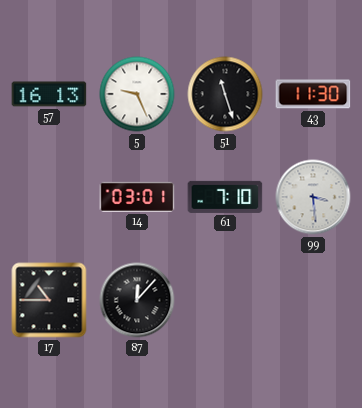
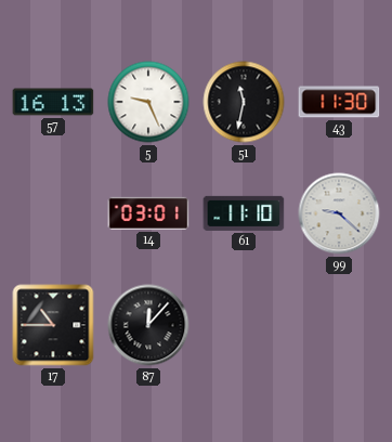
51: 11:27 -> 11:32 (244, 102)
61: 7:10 -> 11:10 (244, 213)
99: 3:29 -> 9:22 (339, 213)
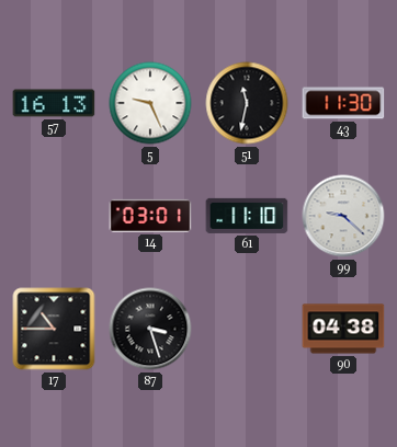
87: 12:07 -> 3:27 (150, 329)
90: none -> 04:38 (343, 329)
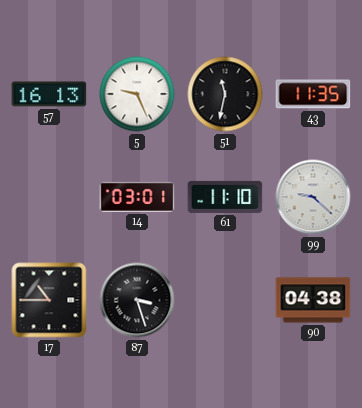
43: 11:30 -> 11:35 (313, 94)
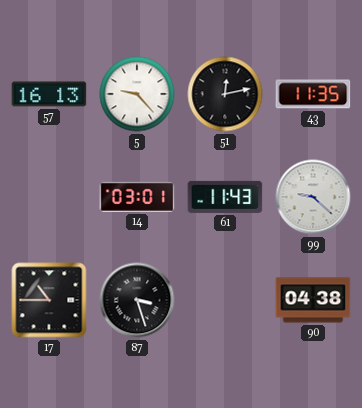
5: 9:26 -> 9:23 (137, 94)
51: 11:32 -> 12:13 (225, 94)
61: 11:10 -> 11:43 (225, 197)
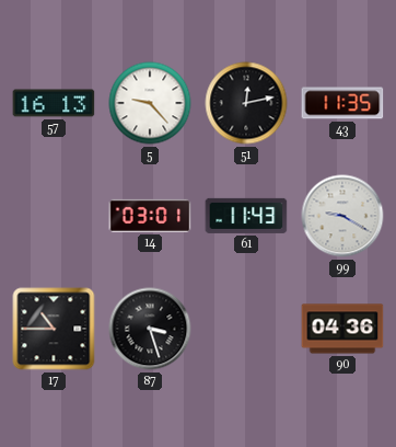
99: 9:22 -> 9:20 (342, 216)
90: 04:38 -> 04:36 (342, 329)
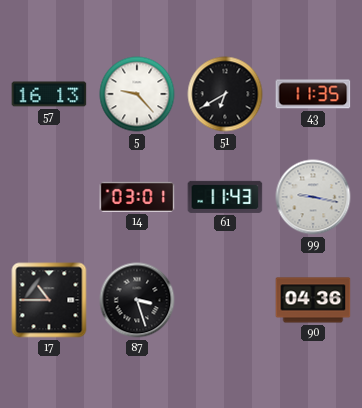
51: 12:13 -> 6:40 (225, 94)
99: 9:20 -> 9:17 (313, 197)
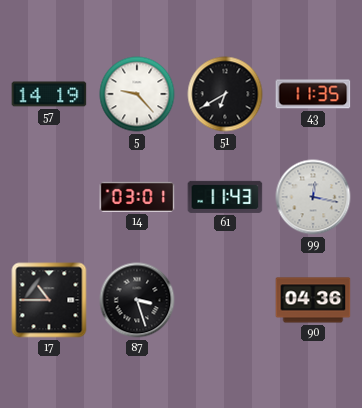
57: 16:13 -> 14:19 (49, 94)
99: 9:17 -> 12:17 (313, 197)
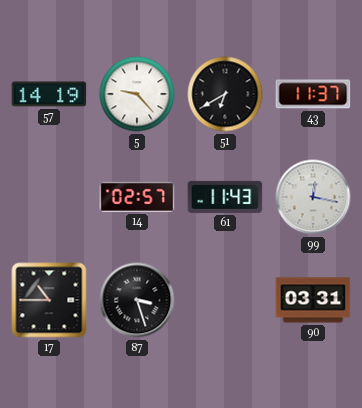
43: 11:35 -> 11:37 (313, 94)
14: 03:01 -> 02:57 (137, 197)
90: 04:36 -> 03:31 (313, 300)
